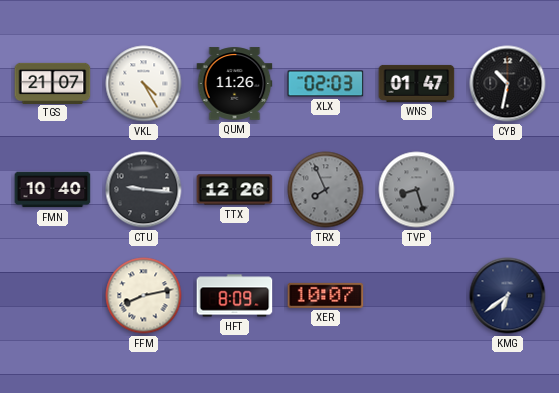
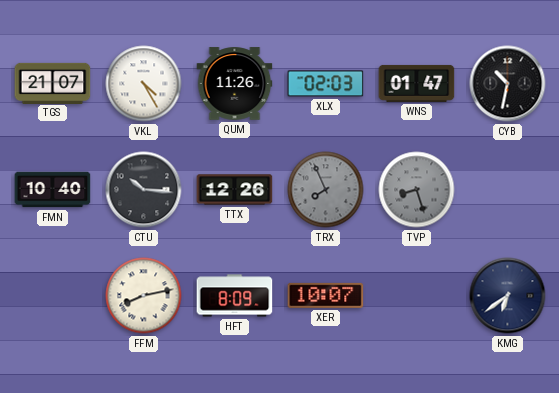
CTU: 9:16 -> 10:16 (144, 190)
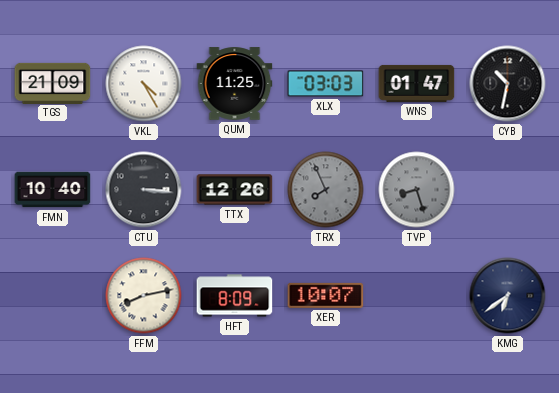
TGS: 21:07 -> 21:09 (53, 83)
QUM: 11:26 -> 11:25 (235, 84)
XLX: 02:03 -> 03:03 (326, 84)
CTU: 10:16 -> 3:16 (144, 190)
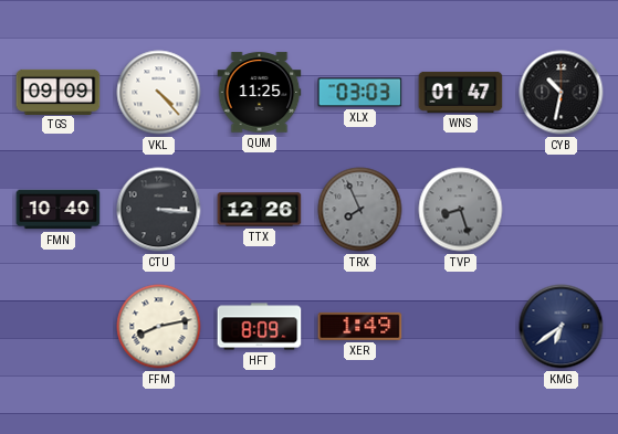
TGS: 21:09 -> 09:09 (59, 92)
VKL: 4:25 -> 4:23 (159, 93)
XER: 10:07 -> 1:49 (360, 326)
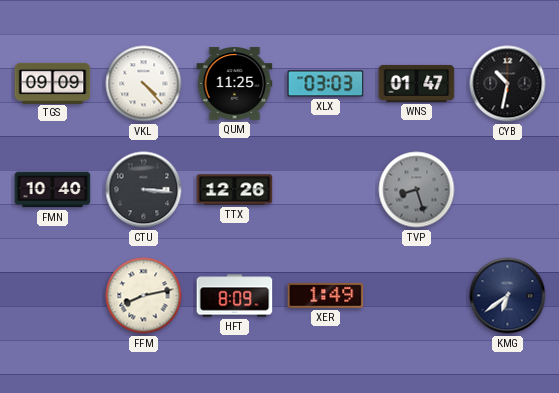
TRX: 7:56 -> none (360, 210)
